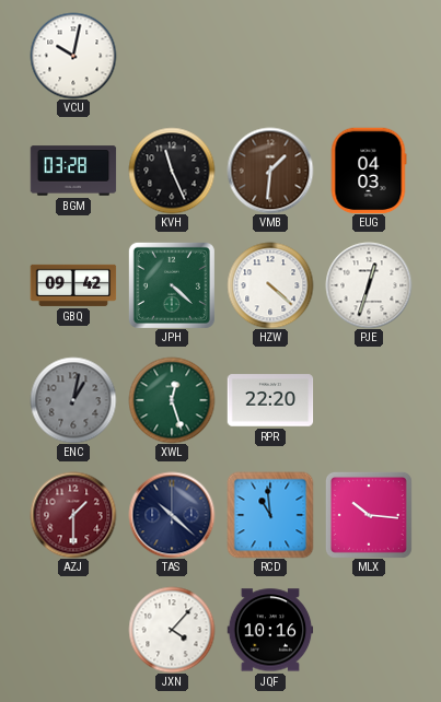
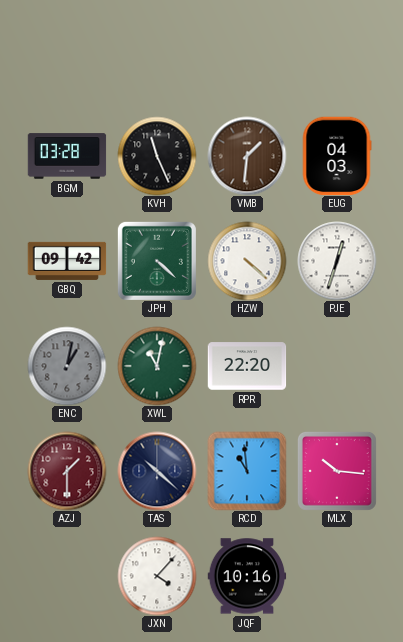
VCU: 10:02 -> none (73, 56)
XWL: 12:27 -> 11:02 (157, 366)
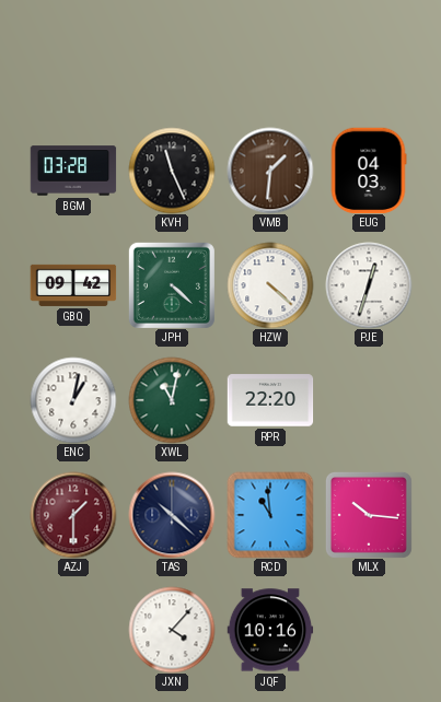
ENC dial: grey -> white (73, 400)
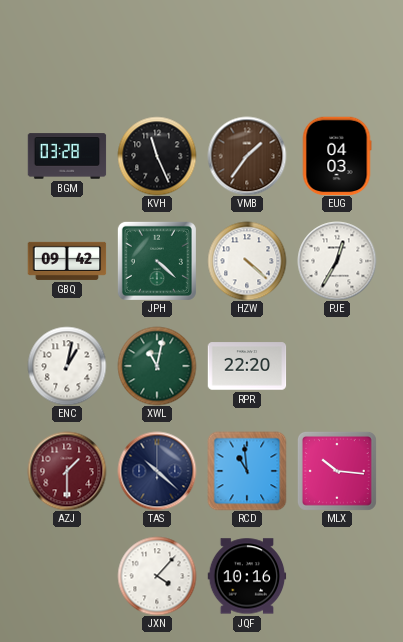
VMB: 1:31 -> 1:36 (247, 156)
PJE: 12:33 -> 12:35 (337, 261)
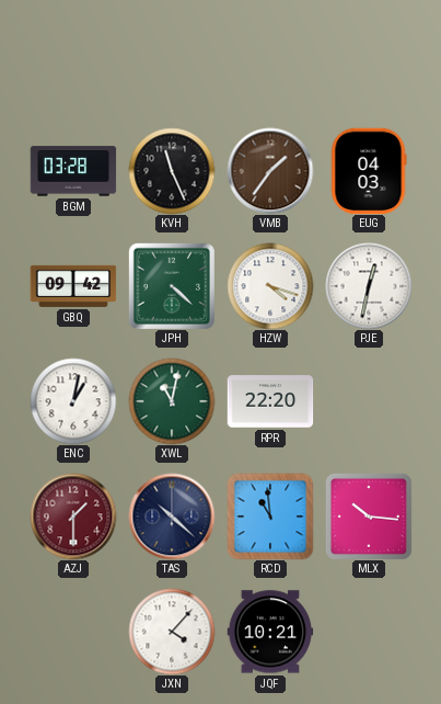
HZW: 4:22 -> 4:18 (270, 286)
PJE: 12:35 -> 12:32 (369, 286)
JQF: 10:16 -> 10:21 (270, 632)
